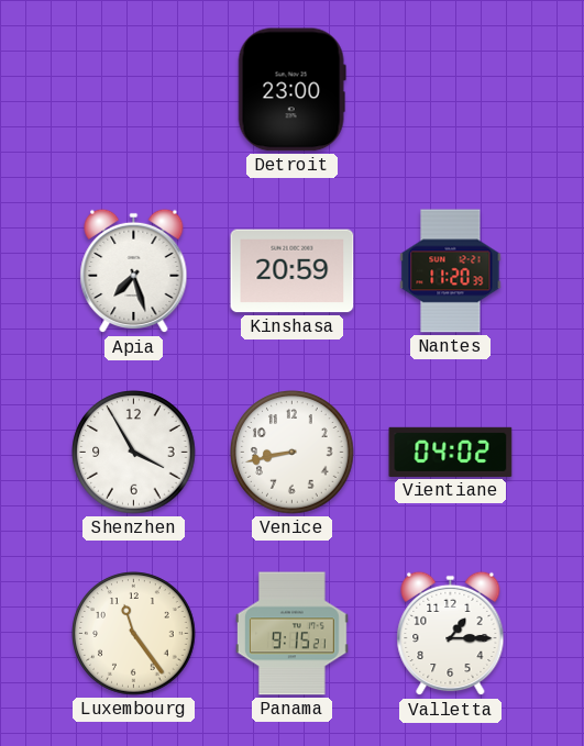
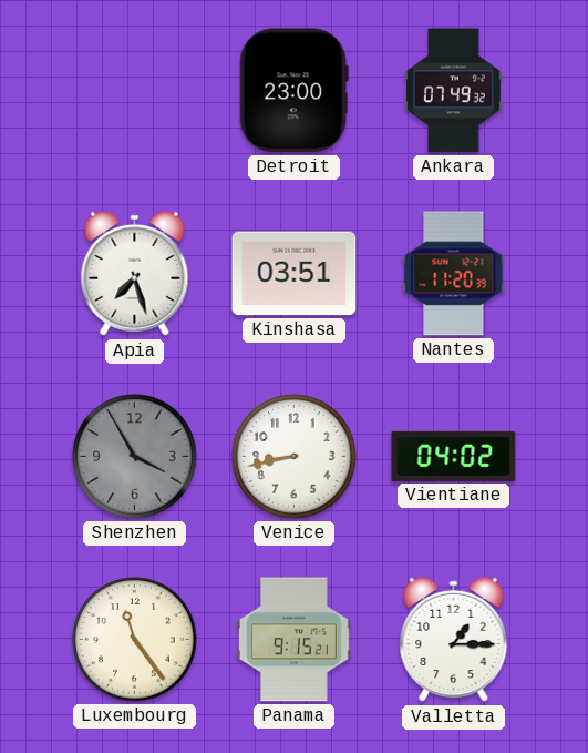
Ankara: none -> 07:49 (454, 91)
Kinshasa: 20:59 -> 03:51 (295, 274)
Shenzhen dial: white -> grey (135, 457)
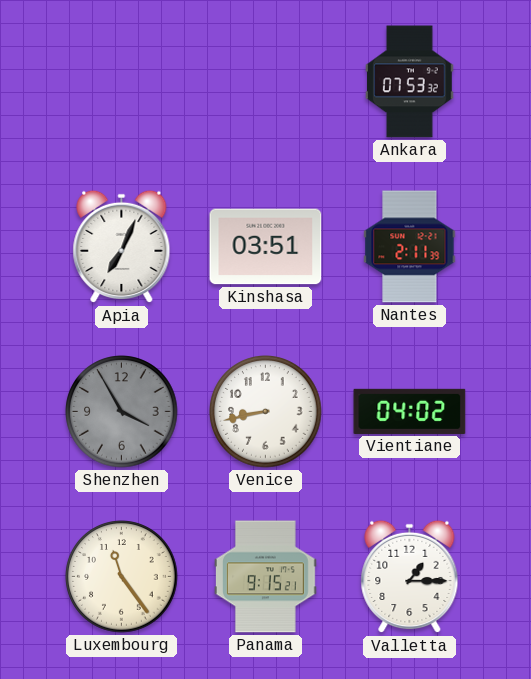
Detroit: 23:00 -> none (293, 91)
Ankara: 07:49 -> 07:53 (410, 82)
Apia: 7:27 -> 7:04 (122, 247)
Nantes: 11:20 -> 2:11 (410, 247)
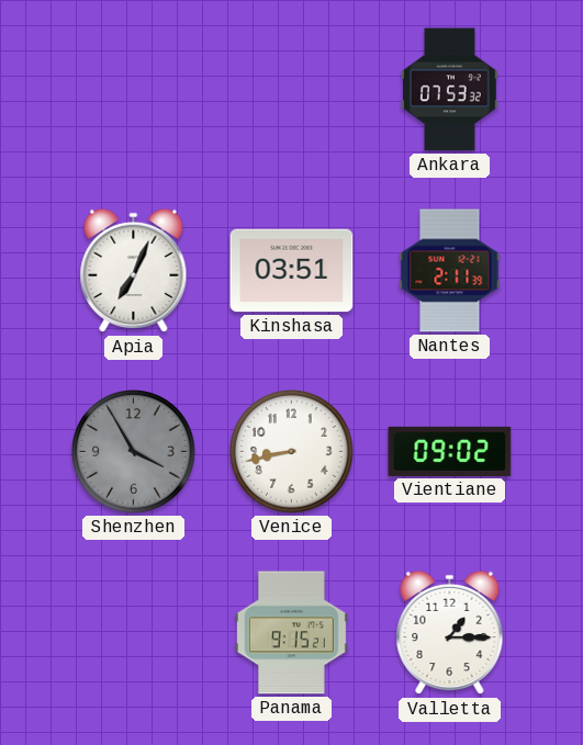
Vientiane: 04:02 -> 09:02 (450, 451)
Luxembourg: 11:24 -> none (122, 577)
